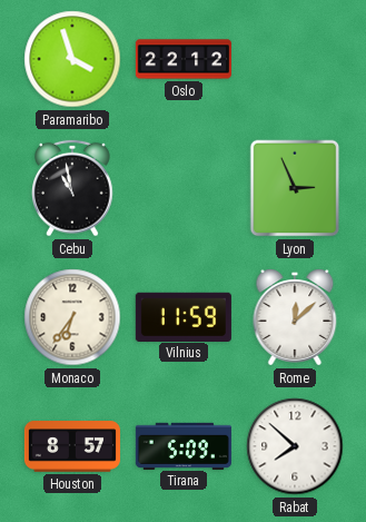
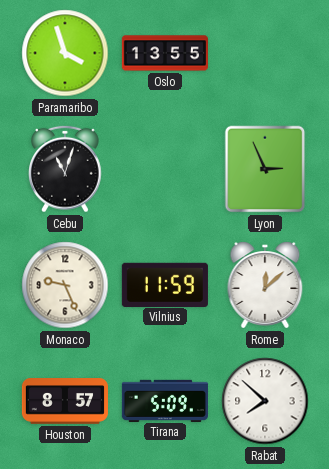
Oslo: 22:12 -> 13:55 (165, 53)
Cebu: 10:58 -> 11:03 (66, 169)
Monaco: 6:36 -> 9:26 (65, 285)
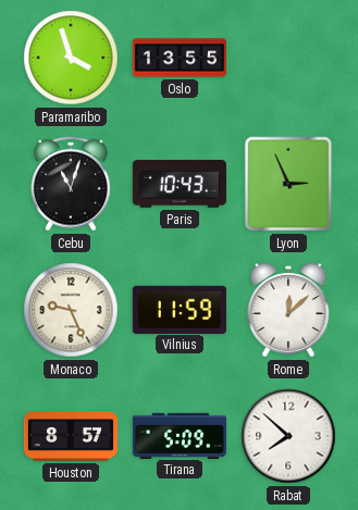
Paris: none -> 10:43 (180, 184)
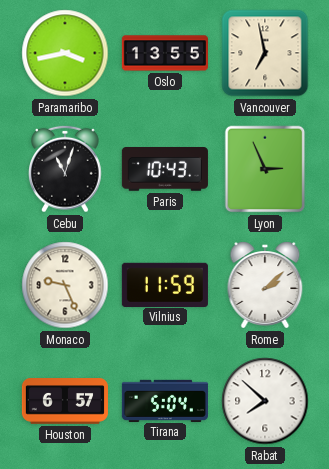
Paramaribo: 3:57 -> 3:43 (65, 53)
Vancouver: none -> 6:58 (265, 53)
Rome: 12:08 -> 2:08 (265, 285)
Houston: 8:57 -> 6:57 (65, 401)
Tirana: 5:09 -> 5:04 (165, 400)
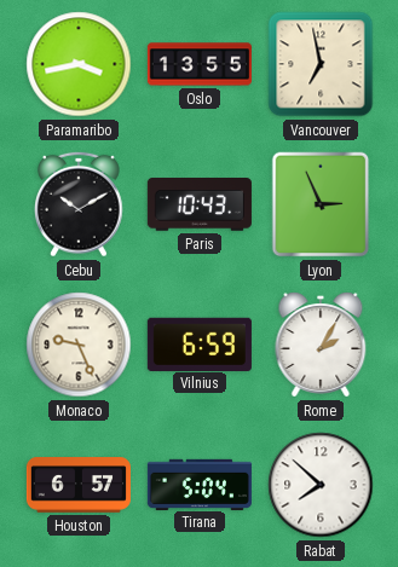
Cebu: 11:03 -> 10:10 (80, 204)
Vilnius: 11:59 -> 6:59 (200, 343)
Rome: 2:08 -> 2:05 (321, 345)
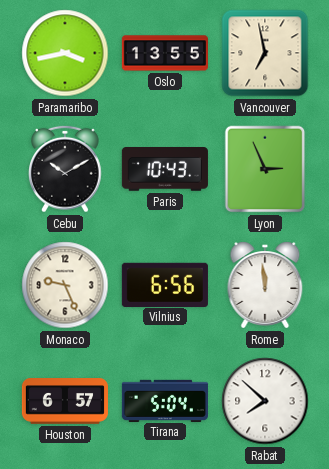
Vilnius: 6:59 -> 6:56 (165, 284)
Rome: 2:05 -> 11:59 (265, 285)
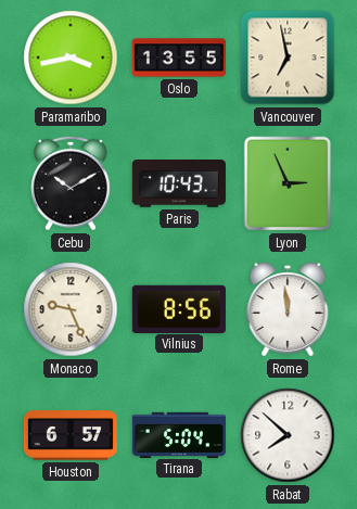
Vilnius: 6:56 -> 8:56 (179, 308)
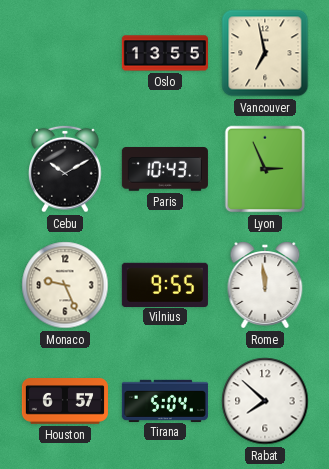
Paramaribo: 3:43 -> none (71, 58)
Vilnius: 8:56 -> 9:55 (165, 284)
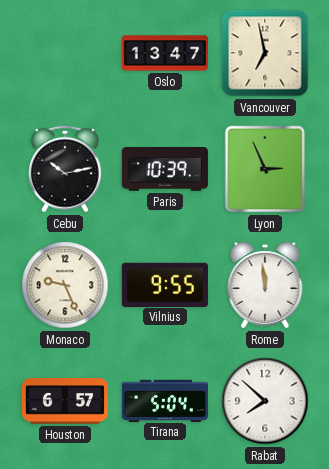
Oslo: 13:55 -> 13:47 (165, 53)
Cebu: 10:10 -> 10:13 (66, 169)
Paris: 10:43 -> 10:39 (165, 169)
